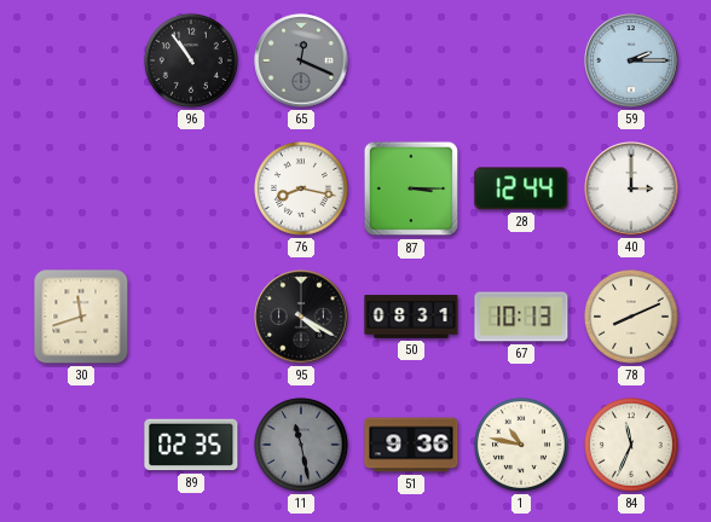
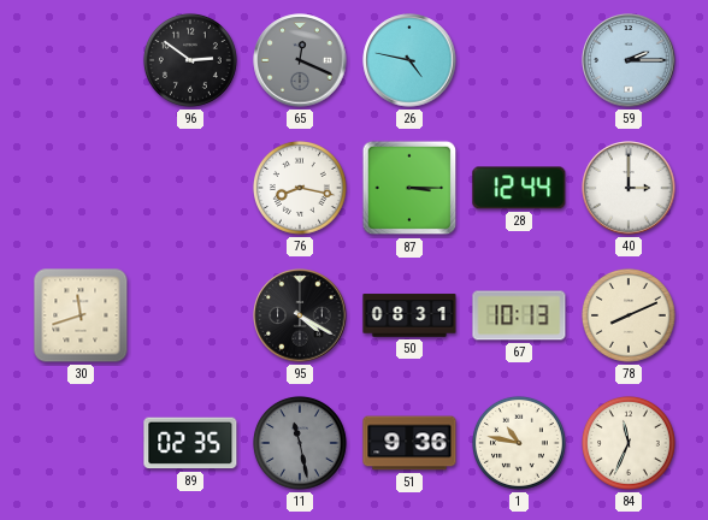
96: 10:54 -> 2:51 (190, 60)
26: none -> 4:47 (409, 60)
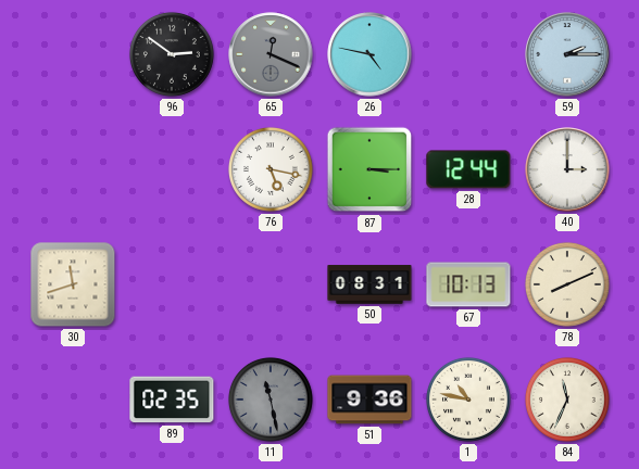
76: 8:17 -> 5:17 (271, 169)
95: 4:20 -> none (300, 315)
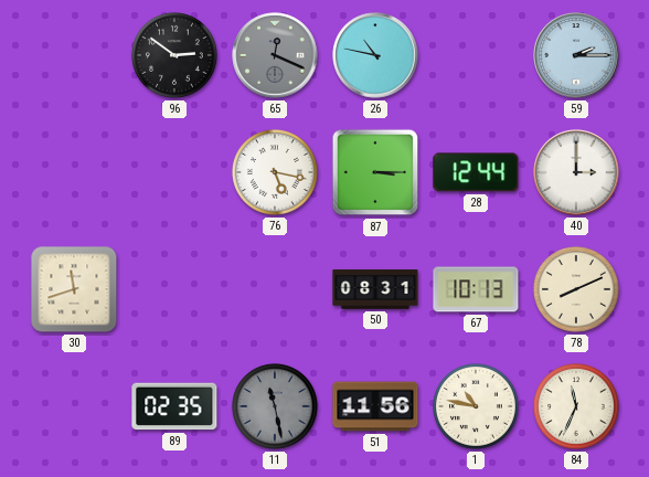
26: 4:47 -> 10:47 (375, 55)
51: 9:36 -> 11:56 (375, 406)
